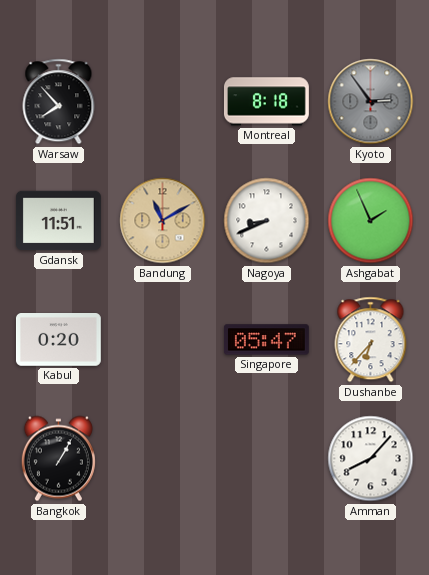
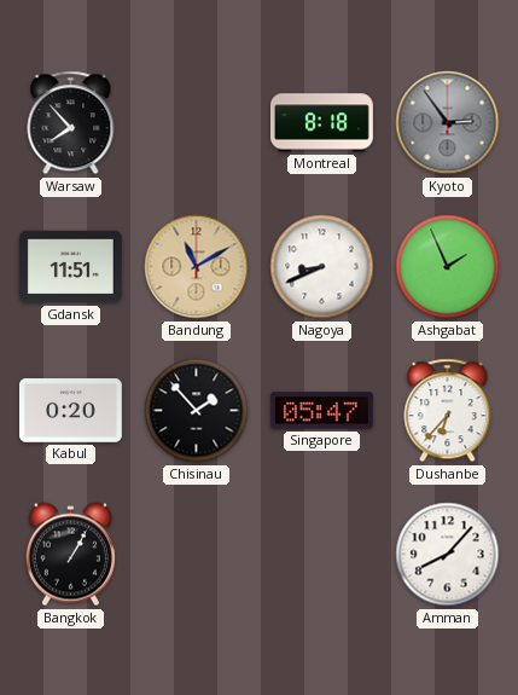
Chisinau: none -> 1:53 (197, 411)
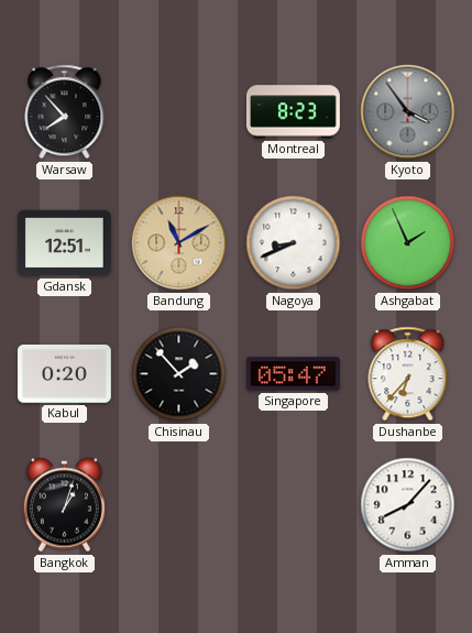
Montreal: 8:18 -> 8:23 (294, 112)
Kyoto: 2:54 -> 3:54 (408, 112)
Gdansk: 11:51 -> 12:51 (64, 243)
Bangkok: 1:05 -> 1:03 (64, 505)
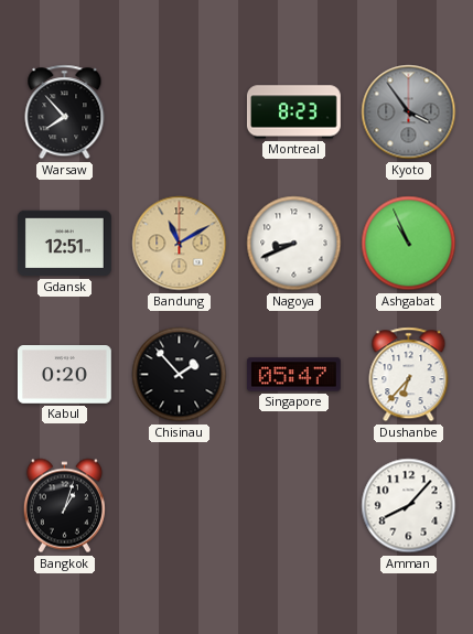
Ashgabat: 1:56 -> 10:56 (409, 244)
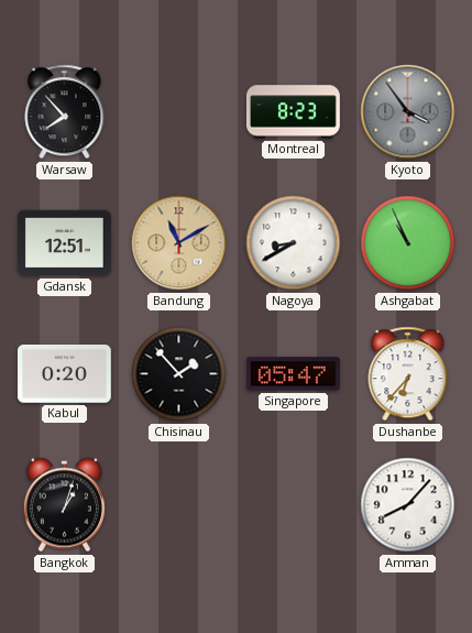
Nagoya: 8:41 -> 8:40 (294, 243)
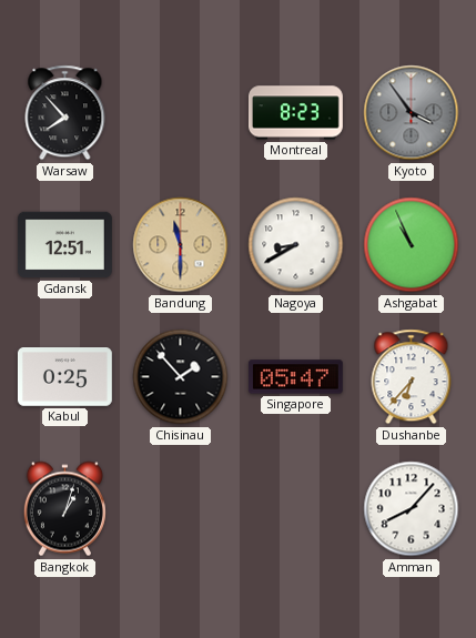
Bandung: 11:10 -> 11:30 (181, 245)
Kabul: 0:20 -> 0:25 (64, 377)
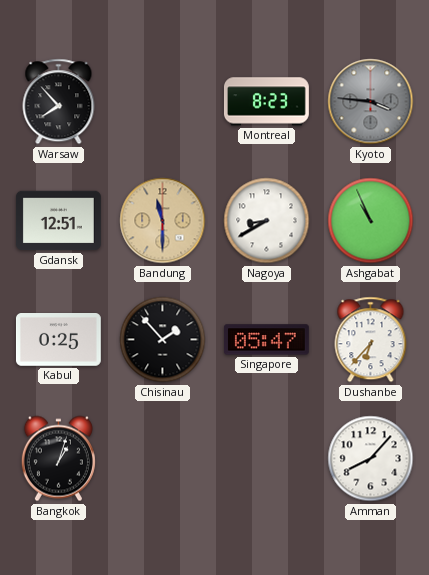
Kyoto: 3:54 -> 3:46 (371, 102)
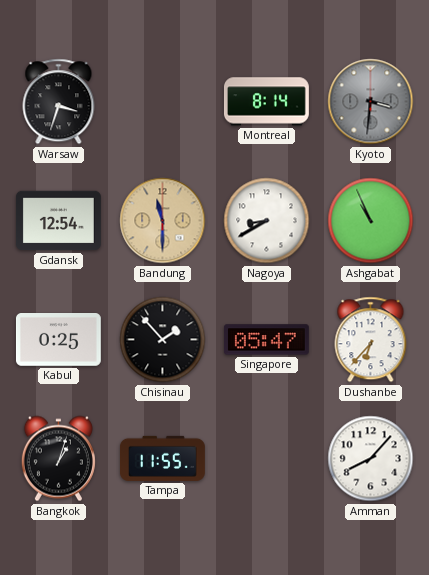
Warsaw: 7:53 -> 3:33 (59, 102)
Montreal: 8:23 -> 8:14 (267, 102)
Kyoto: 3:46 -> 3:31 (371, 102)
Gdansk: 12:51 -> 12:54 (58, 221)
Tampa: none -> 11:55 (162, 458)
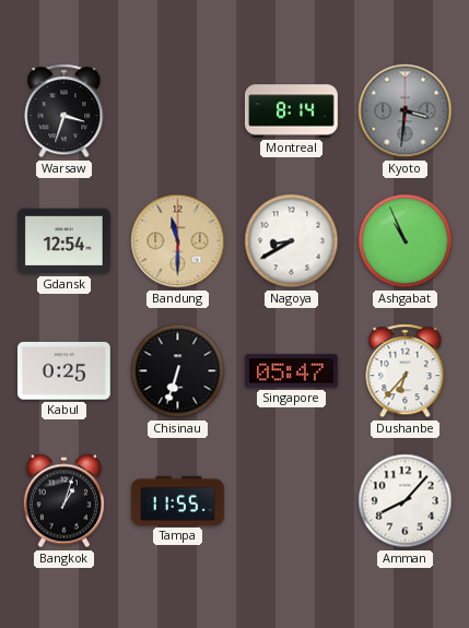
Chisinau: 1:53 -> 6:33 (178, 371)
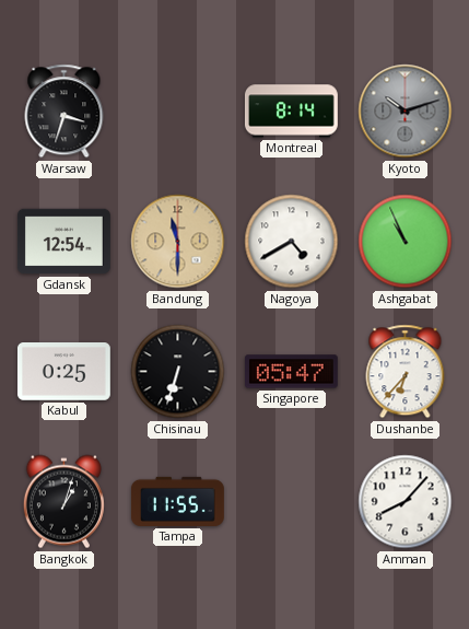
Kyoto: 3:31 -> 10:12 (406, 112)
Nagoya: 8:40 -> 4:40 (292, 242)
